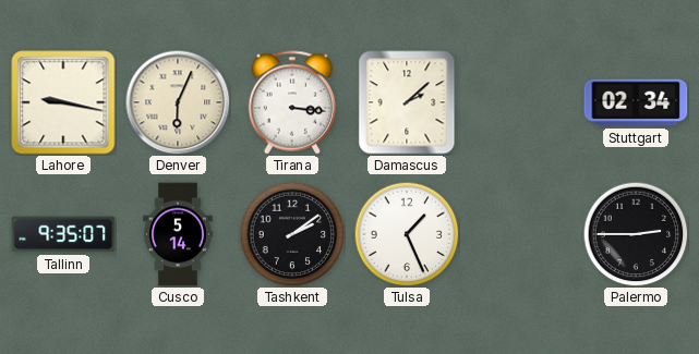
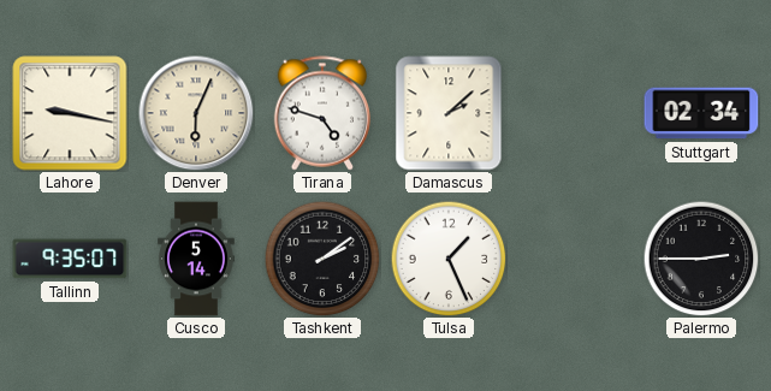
Tirana: 3:16 -> 4:48 (322, 113)
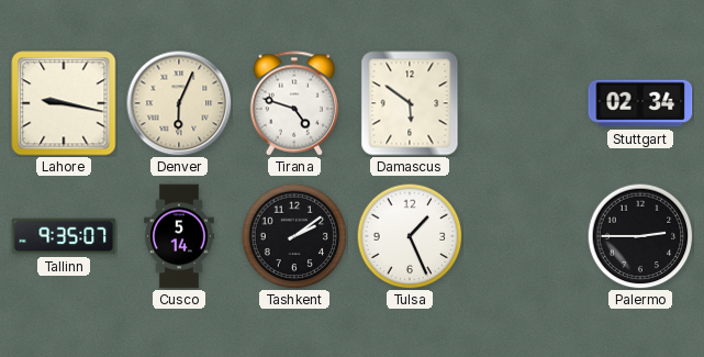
Damascus: 2:08 -> 5:51 (410, 103)
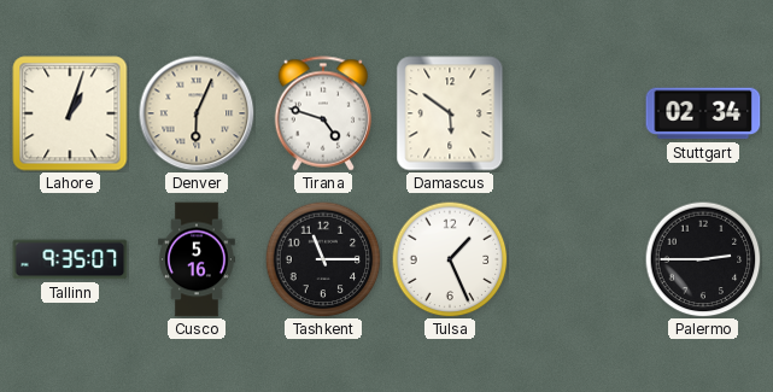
Lahore: 9:17 -> 1:03 (70, 113)
Cusco: 5:14 -> 5:16 (198, 259)
Tashkent: 2:09 -> 11:15 (323, 259)
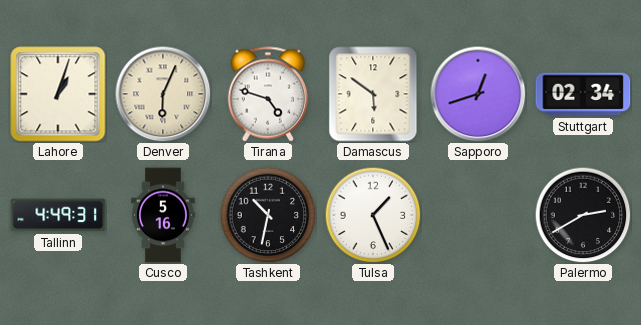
Sapporo: none -> 12:42 (478, 94)
Tallinn: 9:35 -> 4:49 (58, 215)
Tashkent: 11:15 -> 10:32 (268, 215)
Palermo: 2:45 -> 2:40 (583, 215)
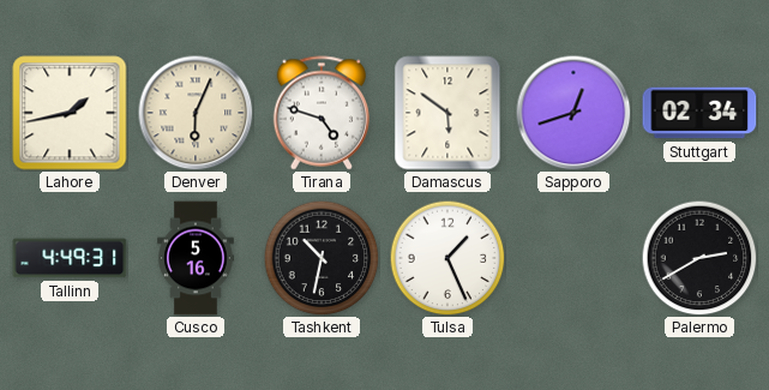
Lahore: 1:03 -> 1:43 (70, 113)
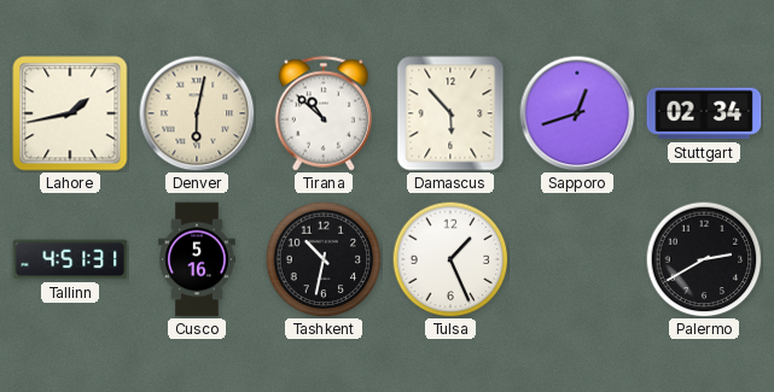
Denver: 6:04 -> 6:02 (197, 113)
Tirana: 4:48 -> 10:52 (324, 113)
Damascus: 5:51 -> 5:53 (450, 113)
Tallinn: 4:49 -> 4:51 (70, 259)
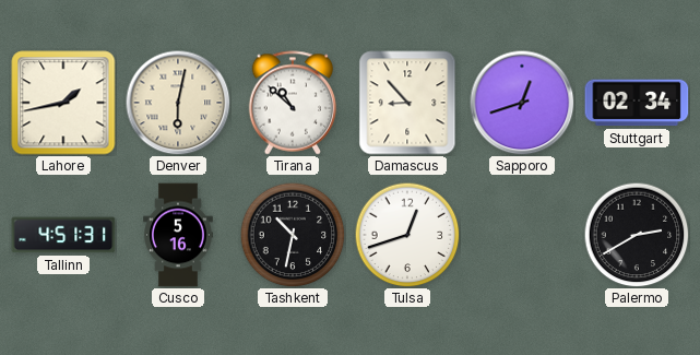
Damascus: 5:53 -> 8:53 (407, 103)
Tulsa: 1:26 -> 12:42 (407, 235)
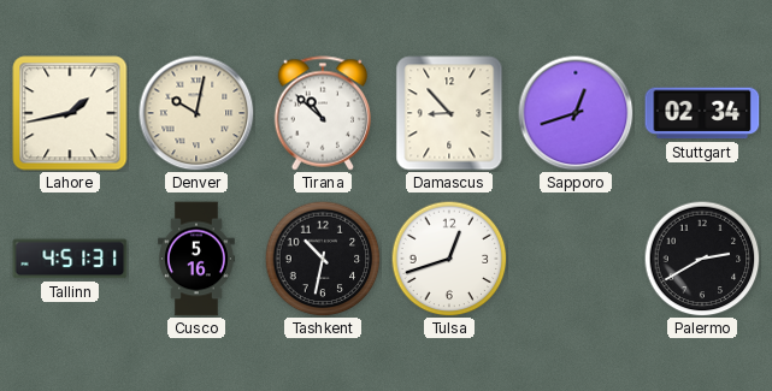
Denver: 6:02 -> 10:02 (196, 113)
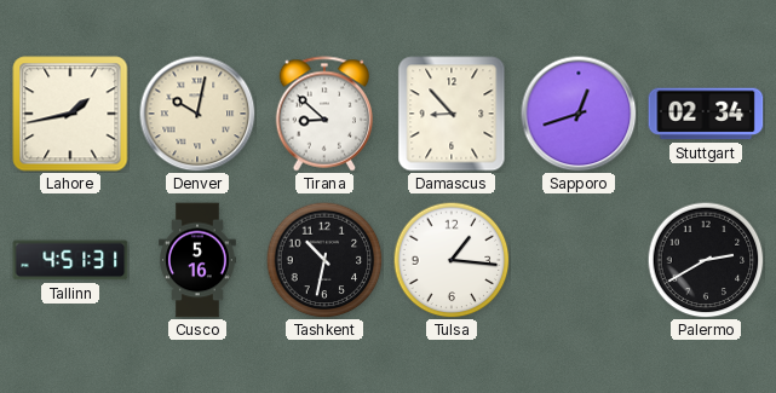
Tirana: 10:52 -> 8:52 (324, 114)
Tulsa: 12:42 -> 1:16 (452, 260)
